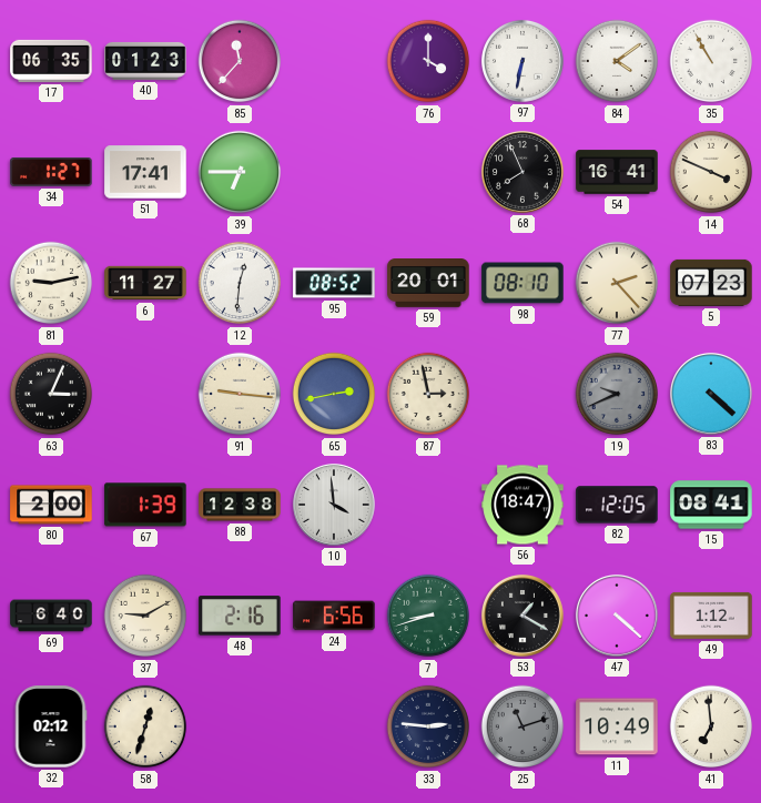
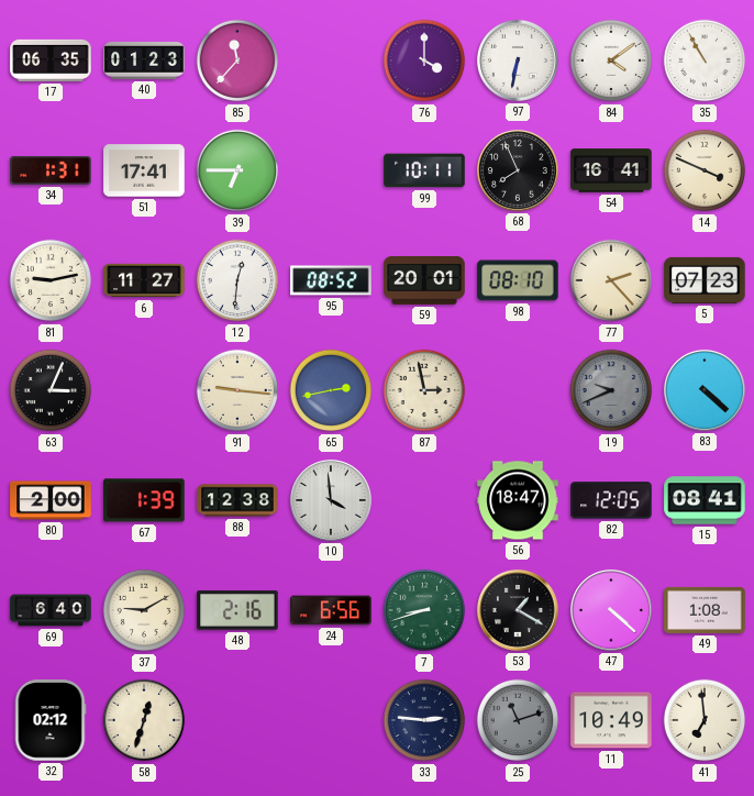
34: 1:27 -> 1:31 (51, 170)
99: none -> 10:11 (424, 170)
49: 1:12 -> 1:08 (705, 610)
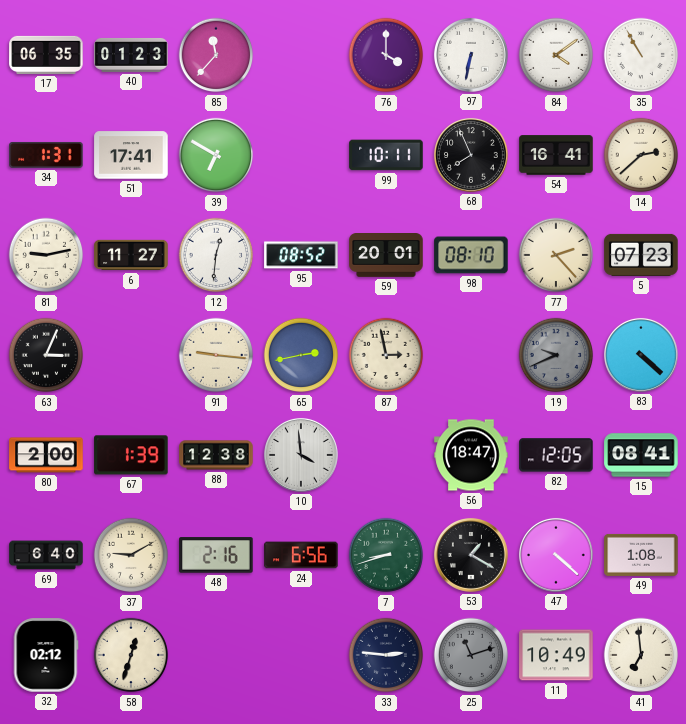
39: 6:45 -> 6:50 (216, 155)
14: 3:49 -> 2:38 (641, 155)
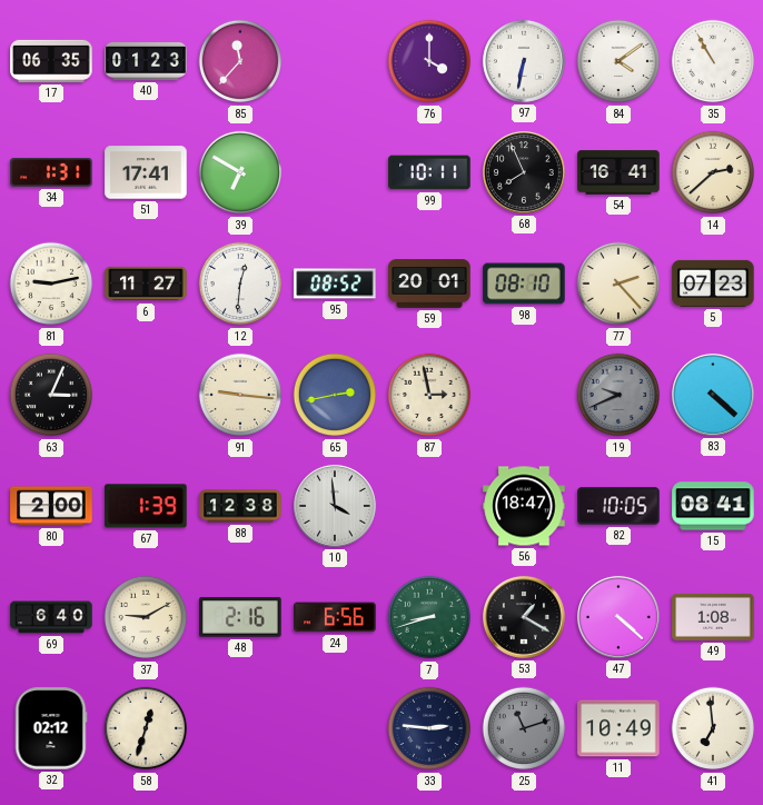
82: 12:05 -> 10:05 (618, 506)
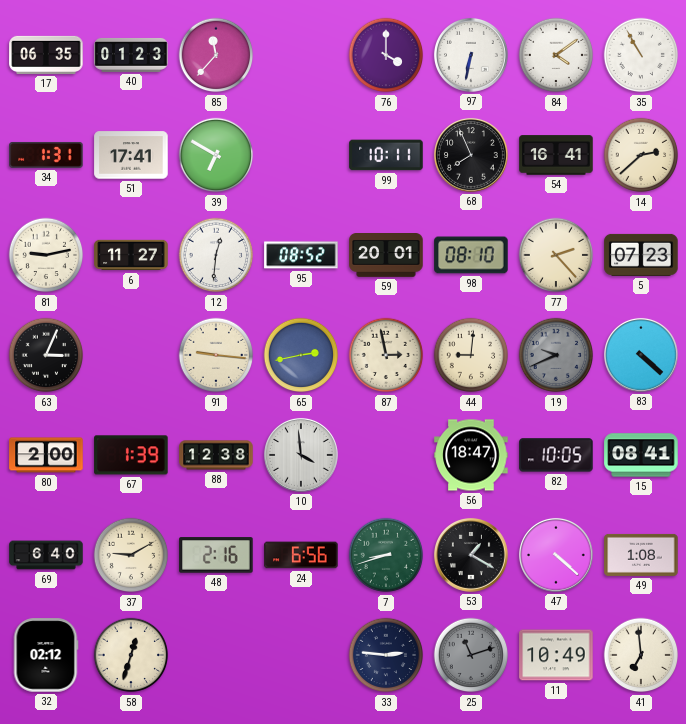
44: none -> 9:01 (471, 355)
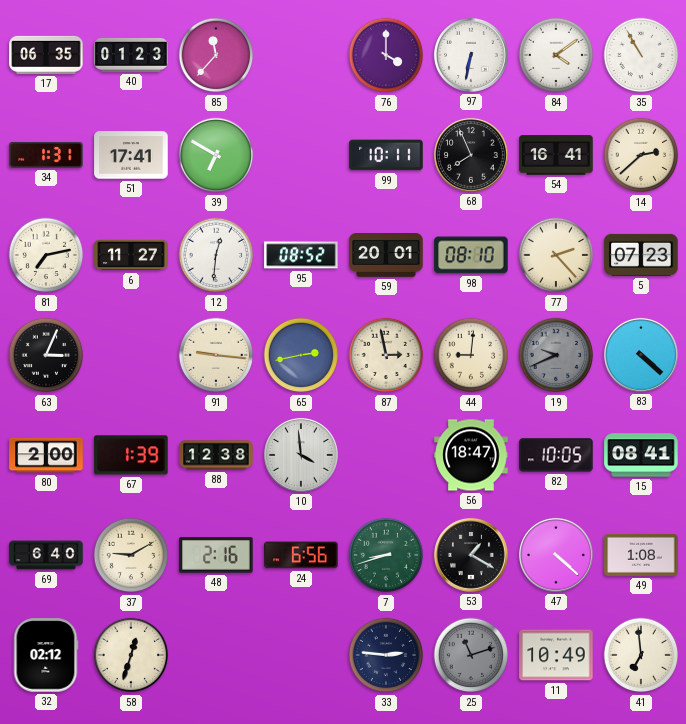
81: 9:13 -> 7:13 (46, 255)
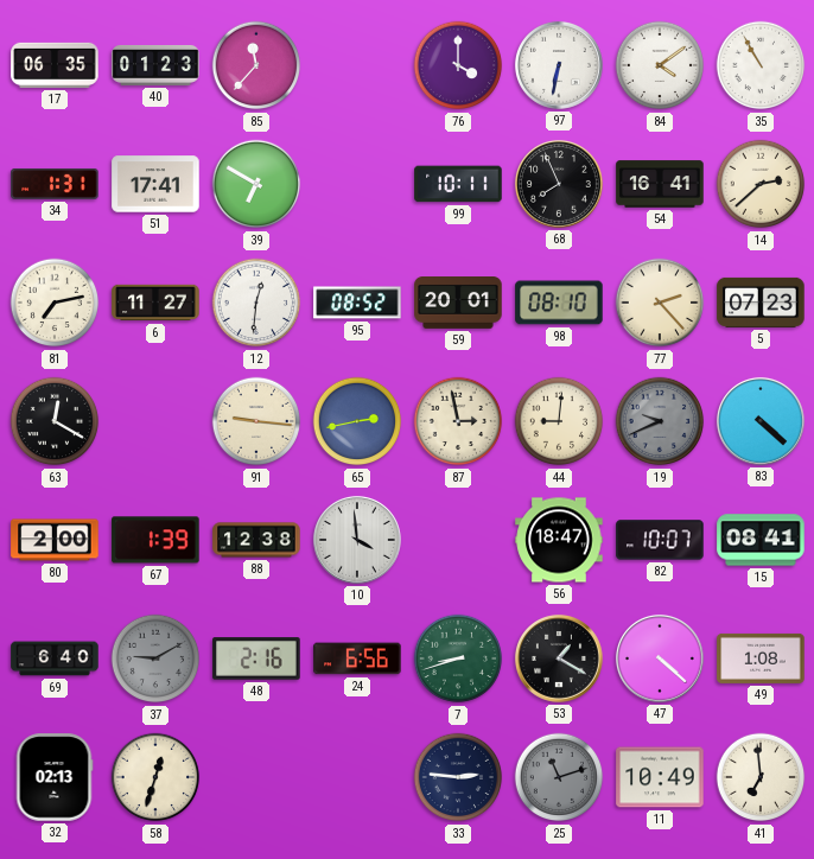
63: 3:04 -> 12:20 (55, 421)
82: 10:05 -> 10:07 (660, 540)
37 dial: cream -> grey (155, 658)
32: 02:12 -> 02:13 (55, 777)
